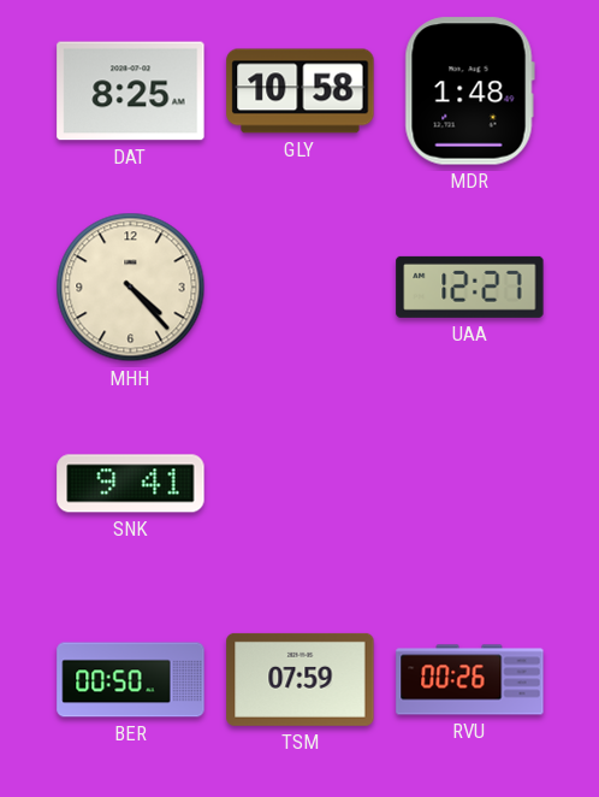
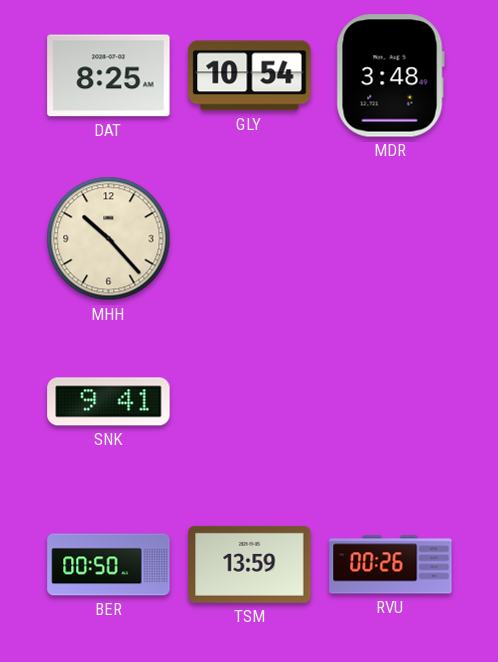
GLY: 10:58 -> 10:54 (250, 76)
MDR: 1:48 -> 3:48 (390, 76)
MHH: 4:23 -> 10:23 (109, 239)
UAA: 12:27 -> none (470, 287)
TSM: 07:59 -> 13:59 (250, 564)
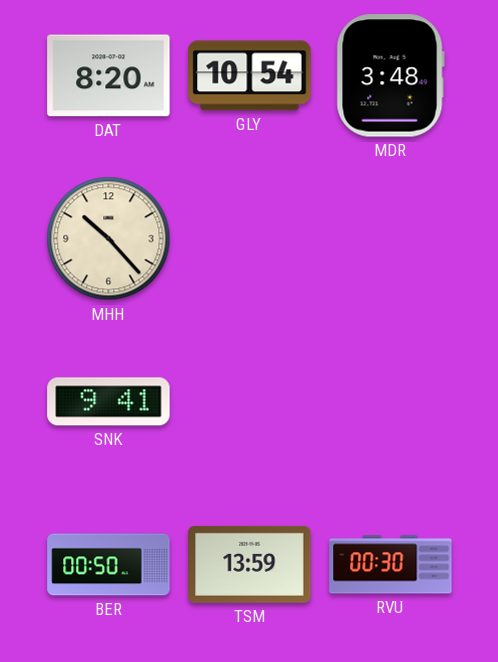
DAT: 8:25 -> 8:20 (109, 76)
RVU: 00:26 -> 00:30 (391, 565)
